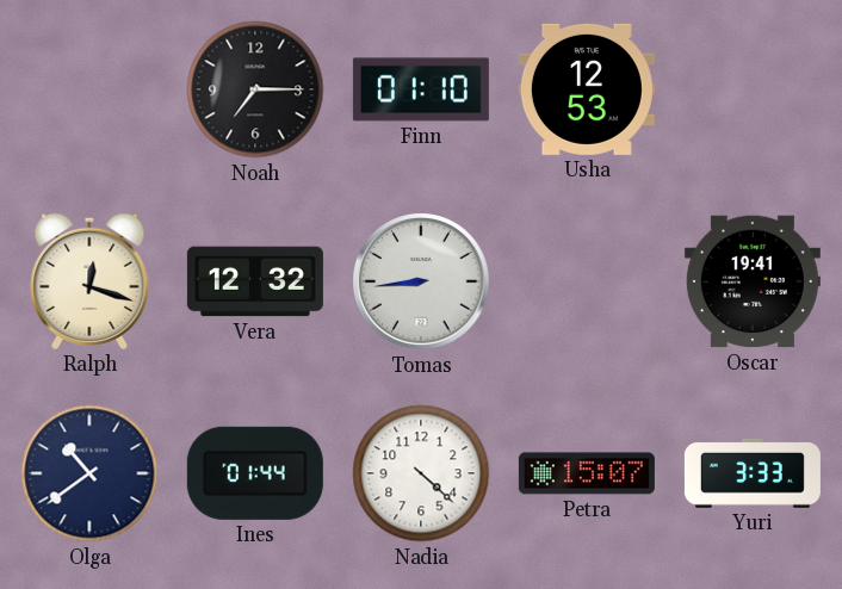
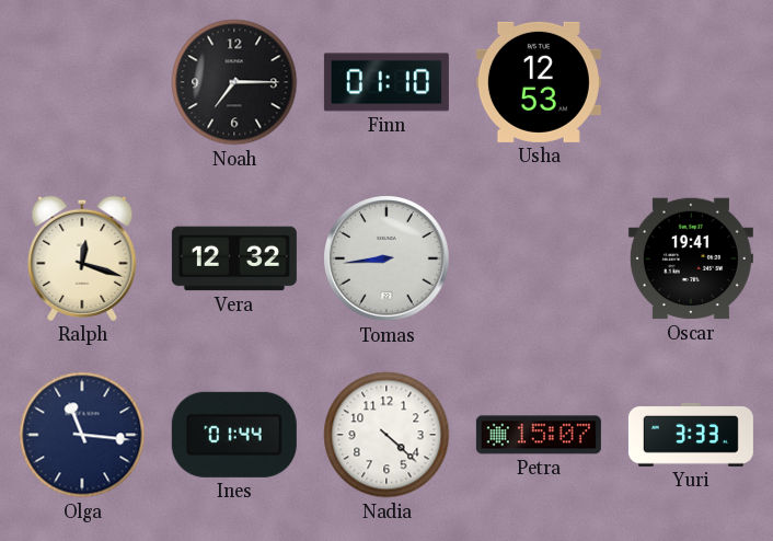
Olga: 10:39 -> 11:16 (82, 435)
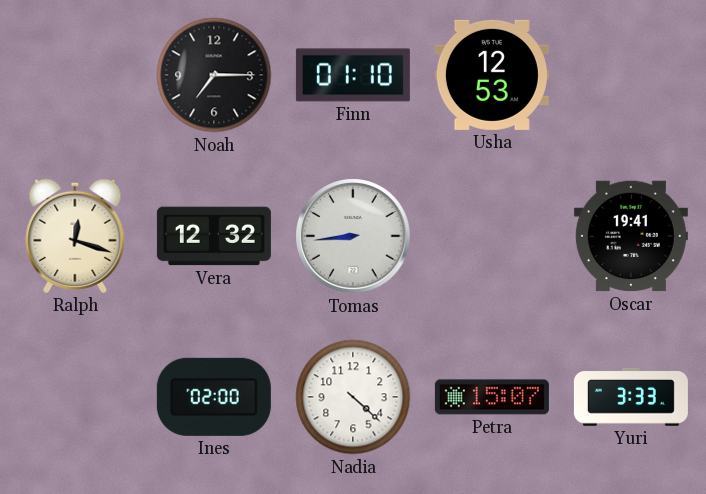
Olga: 11:16 -> none (82, 435)
Ines: 01:44 -> 02:00 (214, 397)
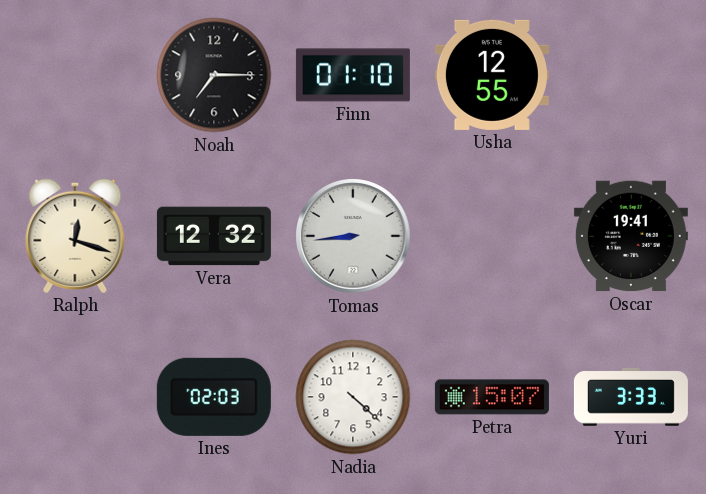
Usha: 12:53 -> 12:55 (492, 75)
Ines: 02:00 -> 02:03 (214, 397)
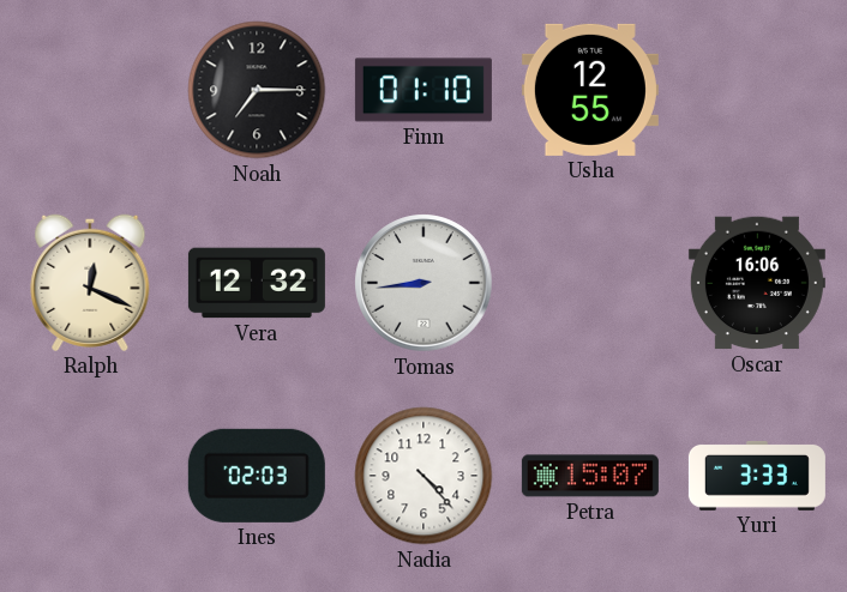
Ralph: 12:18 -> 12:19 (90, 283)
Oscar: 19:41 -> 16:06 (757, 283)
Nadia: 4:22 -> 4:23 (423, 476)
